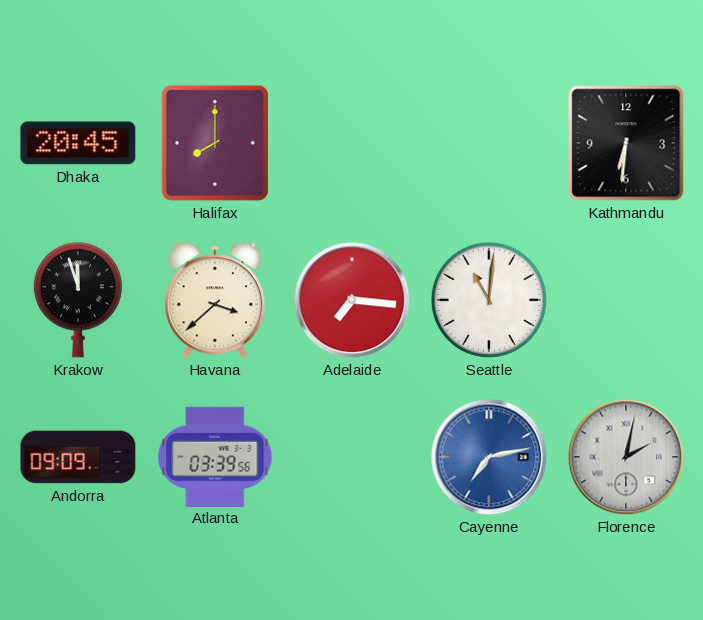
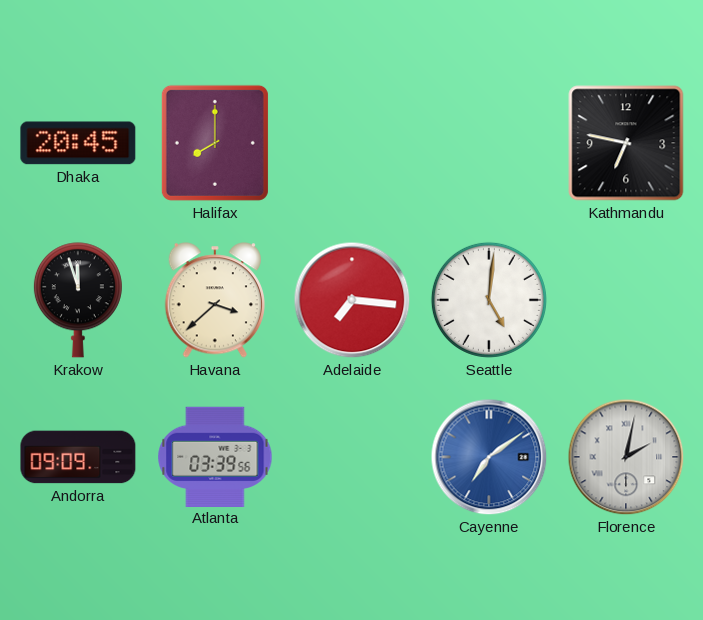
Kathmandu: 6:31 -> 6:47 (626, 143)
Seattle: 11:01 -> 5:01 (489, 300)
Cayenne: 7:13 -> 7:09 (489, 457)
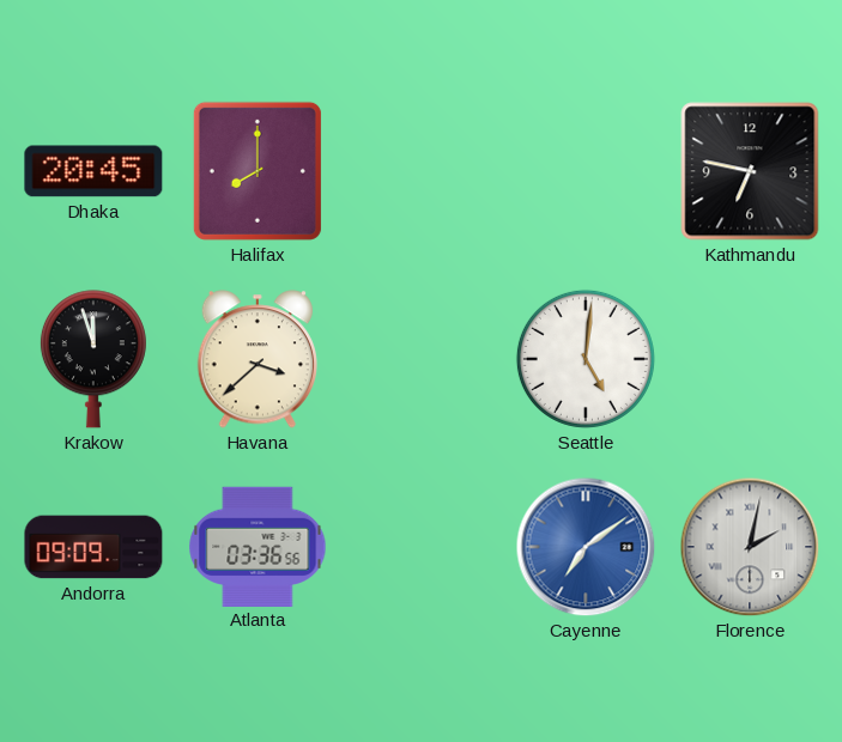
Adelaide: 7:16 -> none (352, 300)
Atlanta: 03:39 -> 03:36 (258, 546)
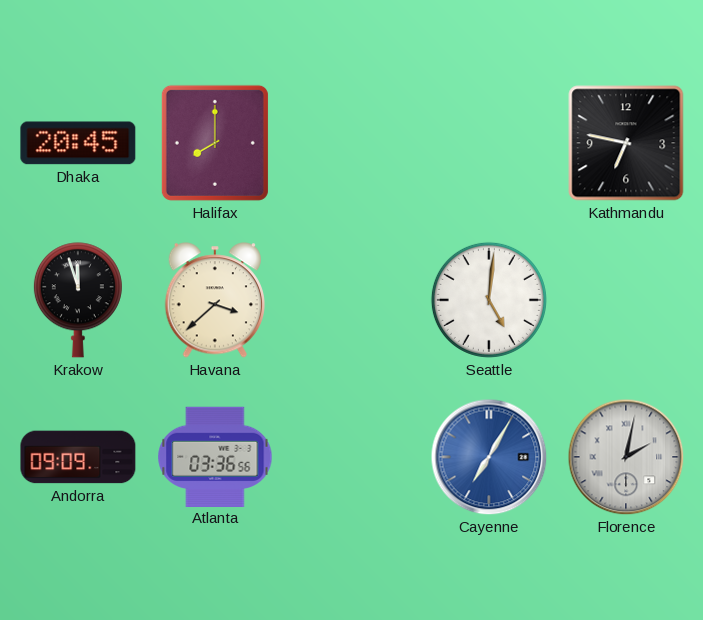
Cayenne: 7:09 -> 7:05 (489, 457)
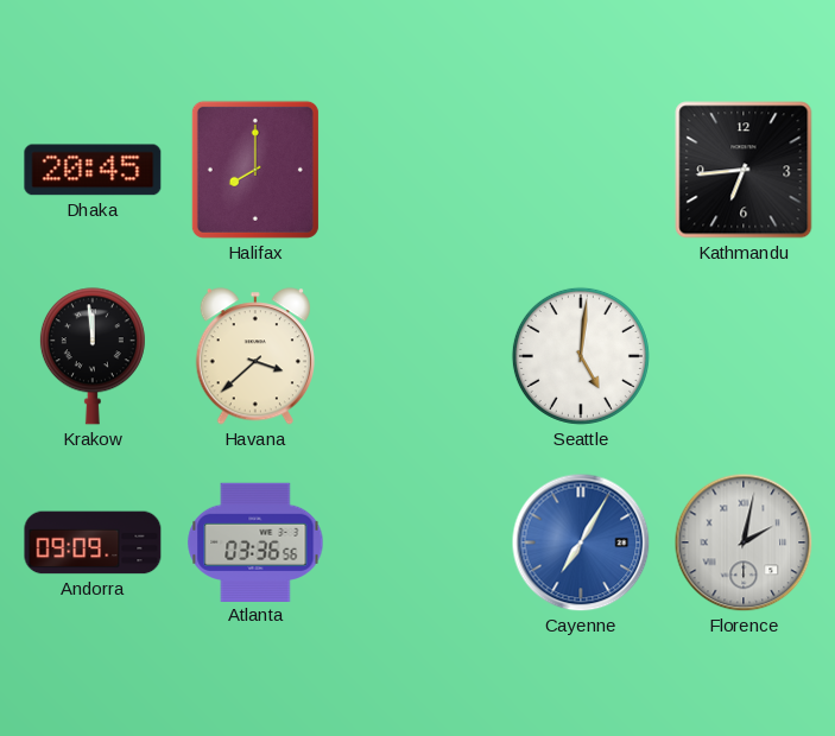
Kathmandu: 6:47 -> 6:44 (744, 170)
Krakow: 11:57 -> 11:59 (93, 356)
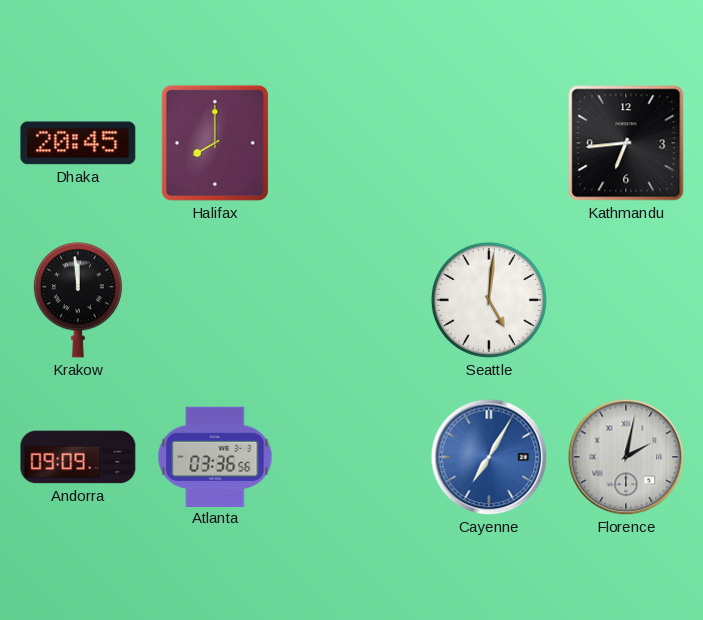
Havana: 3:38 -> none (254, 356)
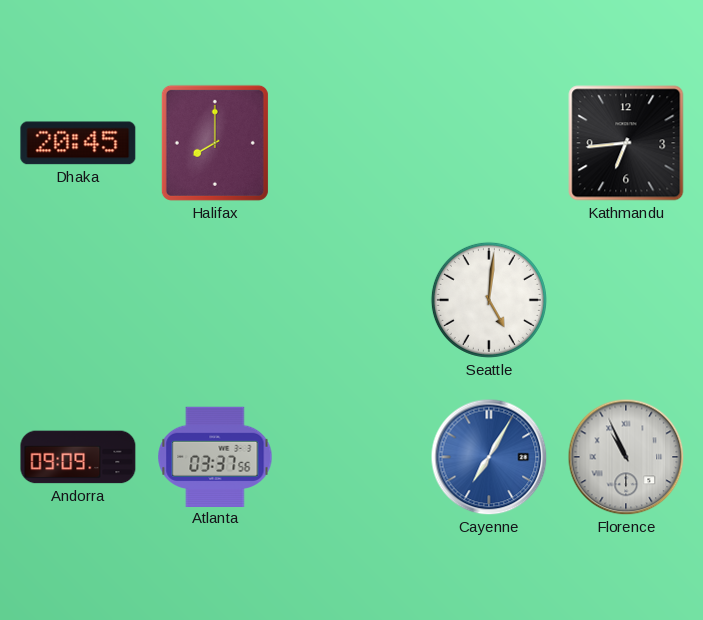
Krakow: 11:59 -> none (78, 300)
Atlanta: 03:36 -> 03:37 (215, 456)
Florence: 2:02 -> 10:56 (626, 457)
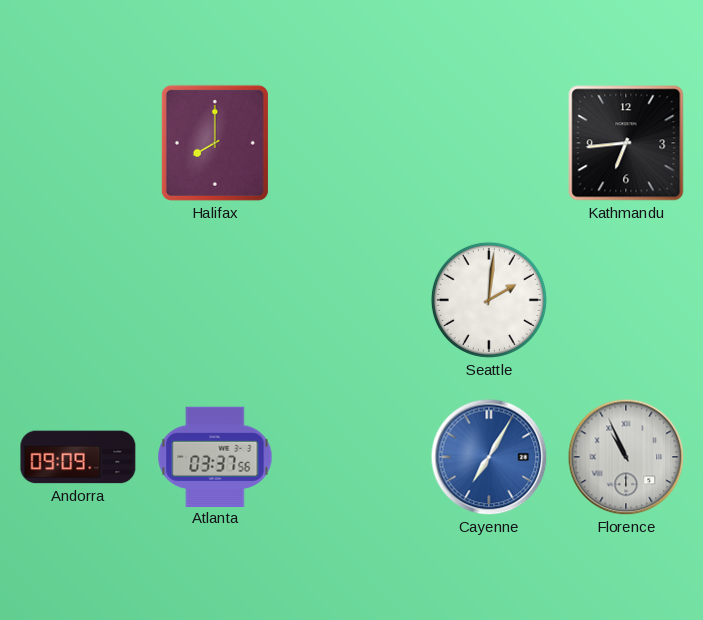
Dhaka: 20:45 -> none (78, 143)
Seattle: 5:01 -> 2:01 (489, 300)
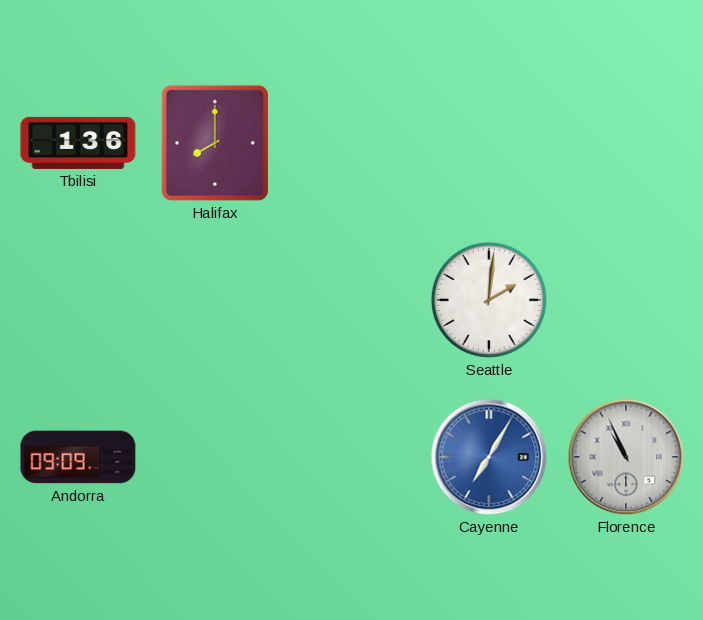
Tbilisi: none -> 1:36 (78, 143)
Kathmandu: 6:44 -> none (626, 143)
Atlanta: 03:37 -> none (215, 456)
